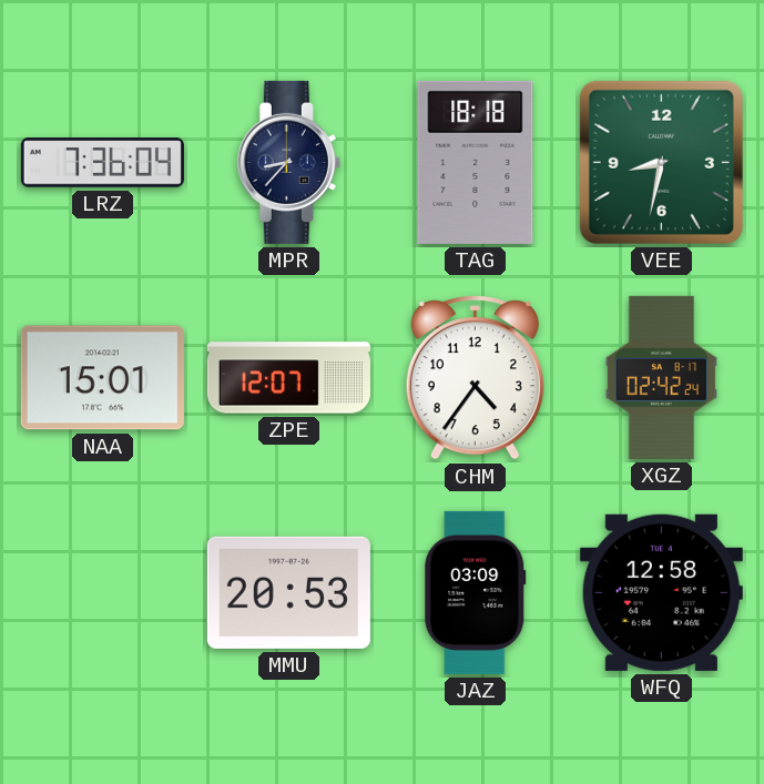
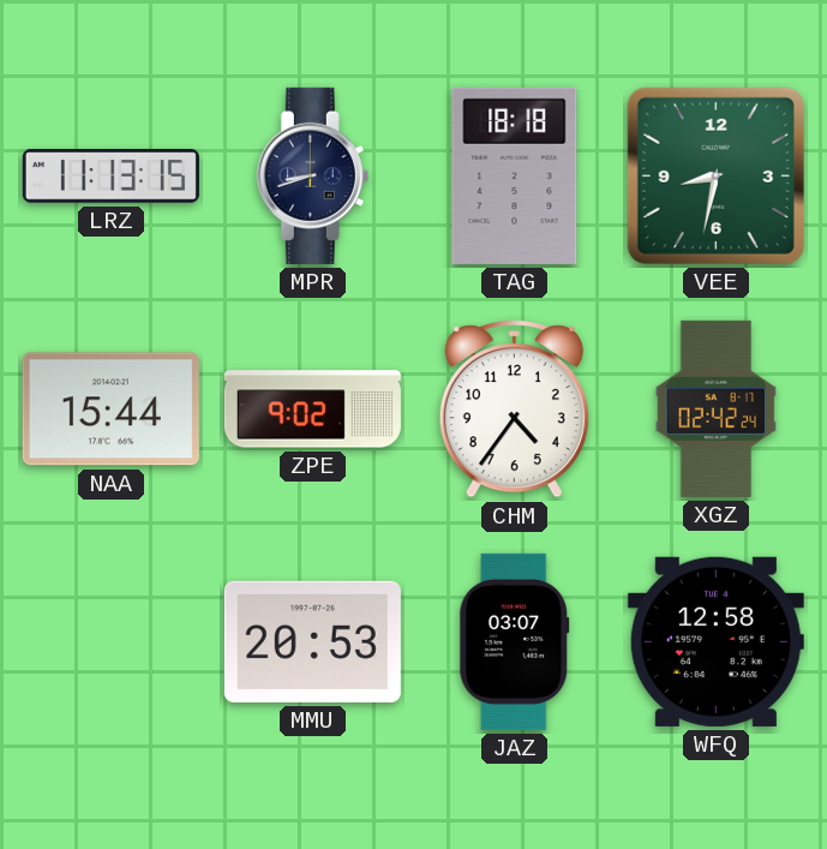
LRZ: 7:36 -> 11:13 (110, 177)
MPR: 8:37 -> 8:42 (312, 175)
NAA: 15:01 -> 15:44 (110, 409)
ZPE: 12:07 -> 9:02 (312, 409)
JAZ: 03:09 -> 03:07 (515, 641)
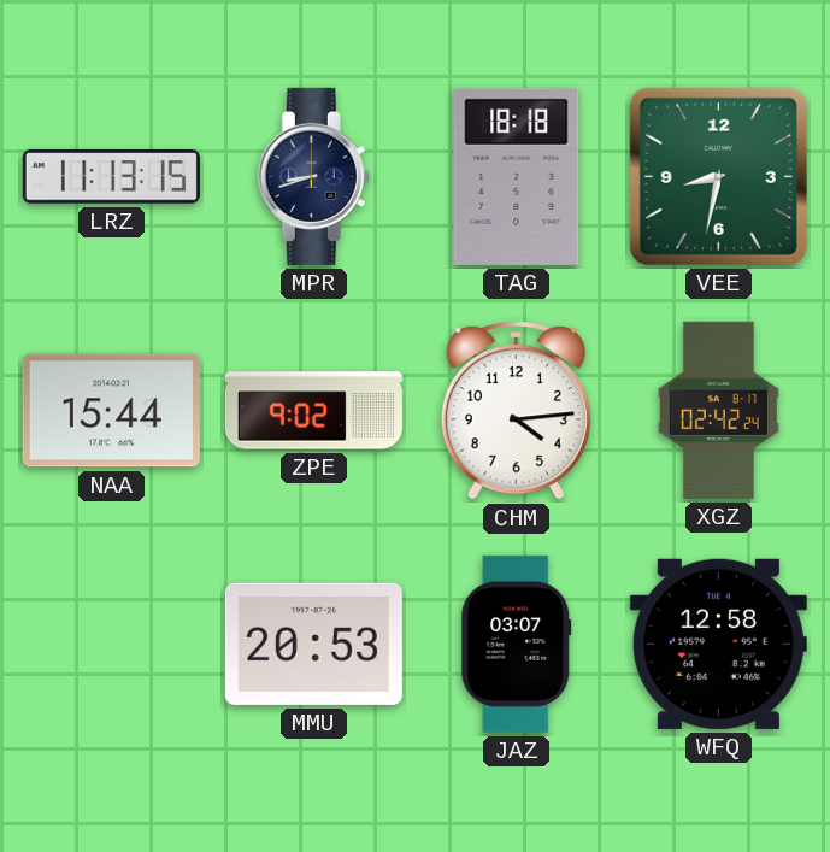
CHM: 4:36 -> 4:14 (516, 411)
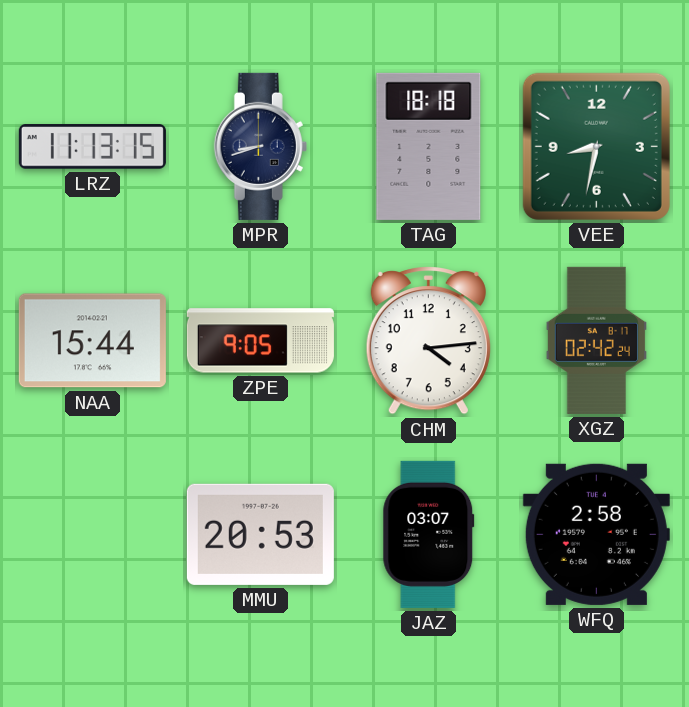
ZPE: 9:02 -> 9:05 (260, 341)
WFQ: 12:58 -> 2:58 (596, 534)
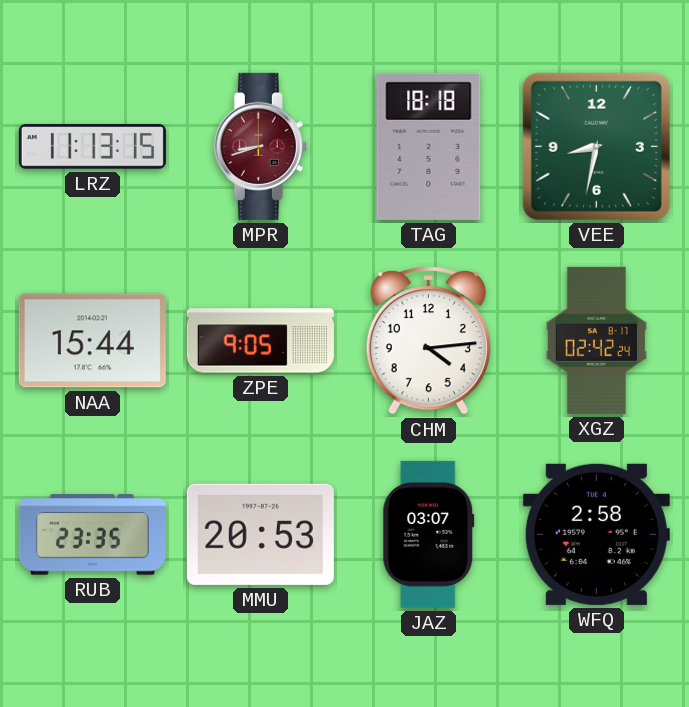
MPR dial: navy -> burgundy (260, 146)
RUB: none -> 23:35 (92, 535)
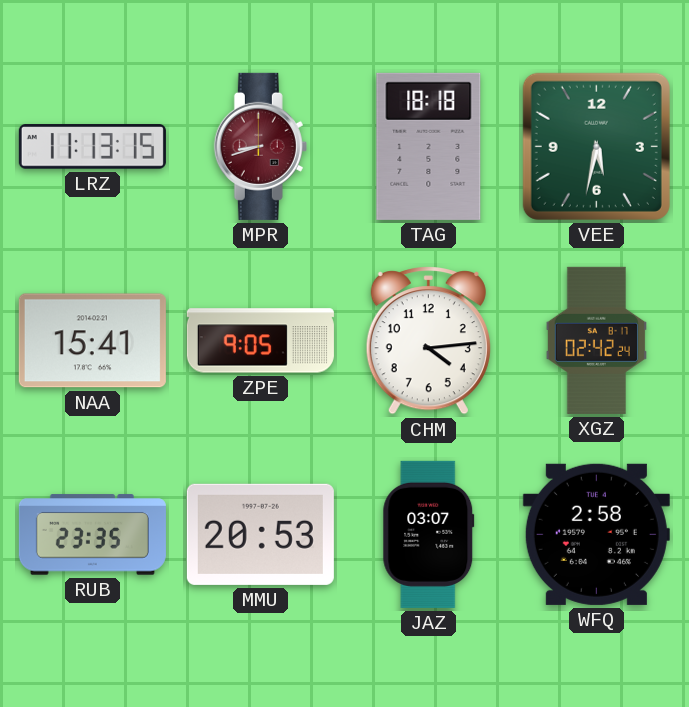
VEE: 8:32 -> 5:32 (596, 146)
NAA: 15:44 -> 15:41 (92, 341)
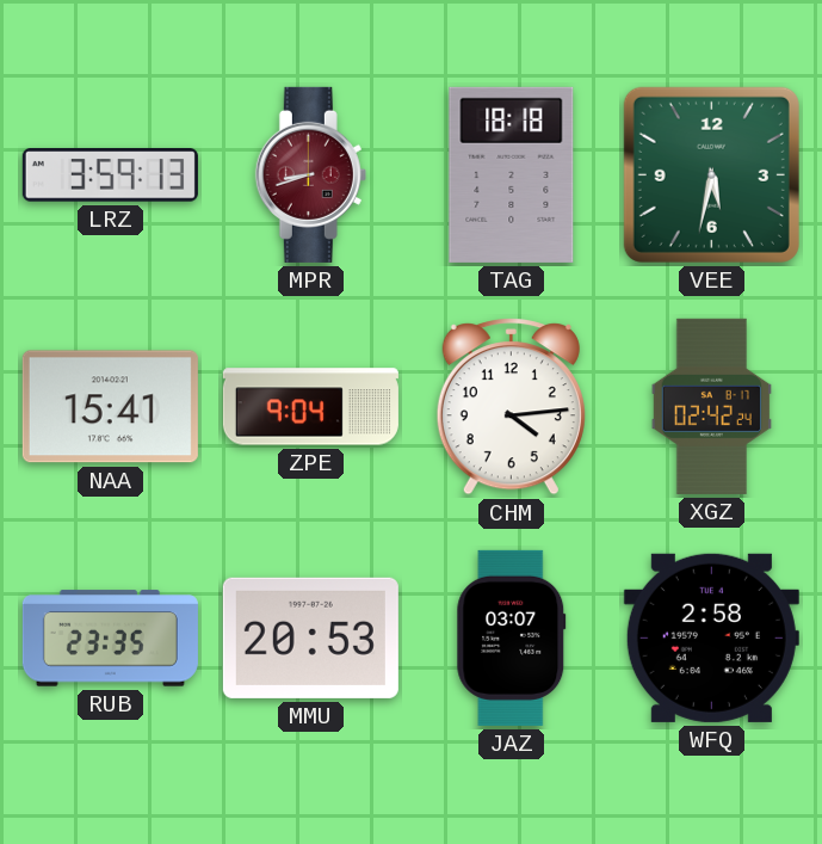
LRZ: 11:13 -> 3:59 (110, 175)
ZPE: 9:05 -> 9:04 (310, 407)
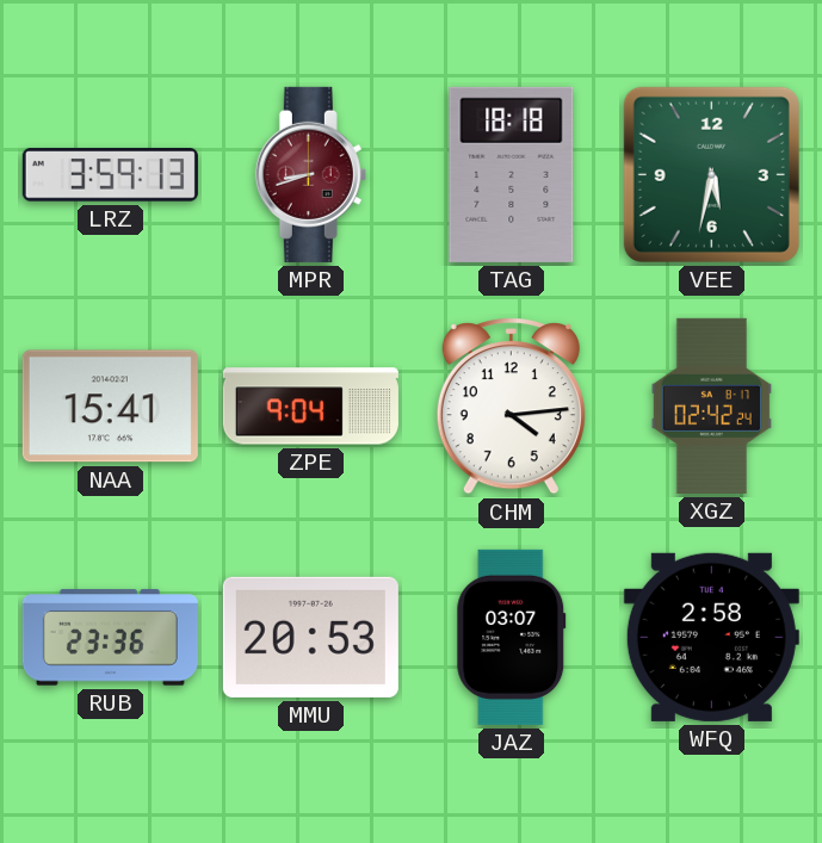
RUB: 23:35 -> 23:36 (110, 638)
